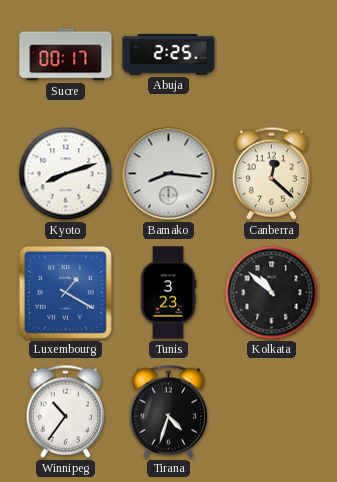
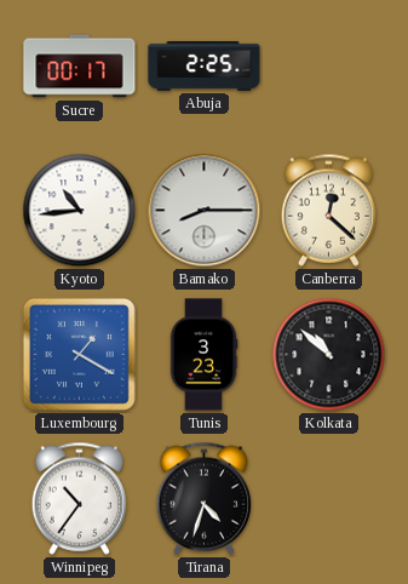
Kyoto: 8:12 -> 10:44 (80, 211)
Bamako: 8:16 -> 8:15 (205, 211)
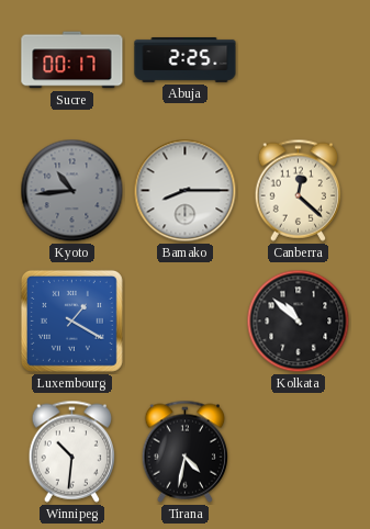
Kyoto dial: white -> grey (72, 191)
Tunis: 3:23 -> none (203, 355)
Winnipeg: 10:36 -> 10:31 (72, 451)
Tirana: 4:33 -> 4:32 (186, 451)
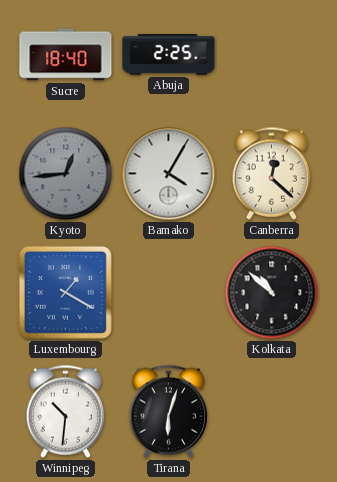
Sucre: 00:17 -> 18:40 (66, 55)
Kyoto: 10:44 -> 12:44 (66, 174)
Bamako: 8:15 -> 4:05 (169, 174)
Tirana: 4:32 -> 6:03 (169, 411)
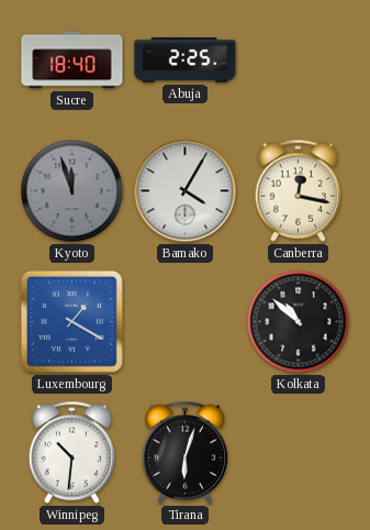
Kyoto: 12:44 -> 11:57 (72, 191)
Canberra: 12:22 -> 12:17 (299, 190)
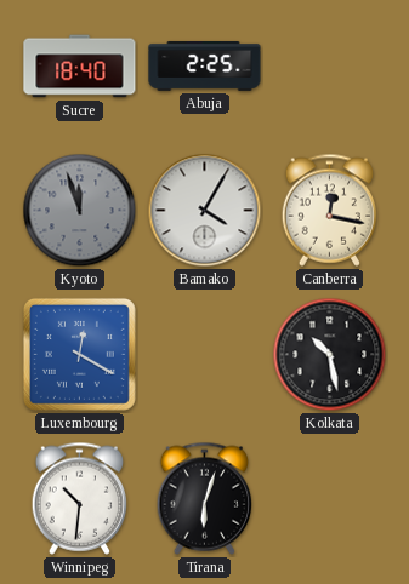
Luxembourg: 1:20 -> 12:20 (79, 354)
Kolkata: 10:52 -> 10:28 (330, 355)
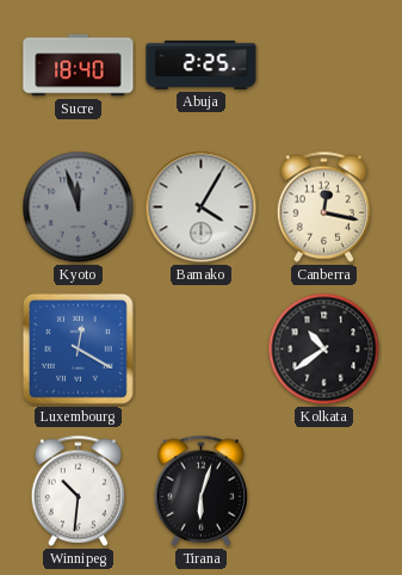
Kolkata: 10:28 -> 10:39 (324, 350)
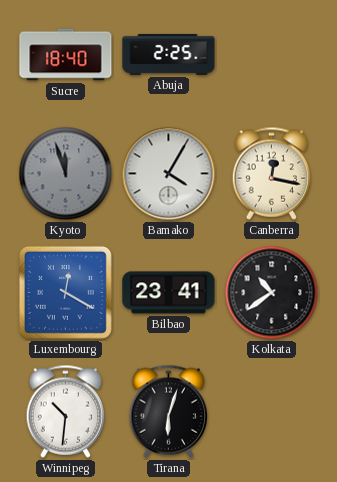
Bilbao: none -> 23:41 (169, 293)
